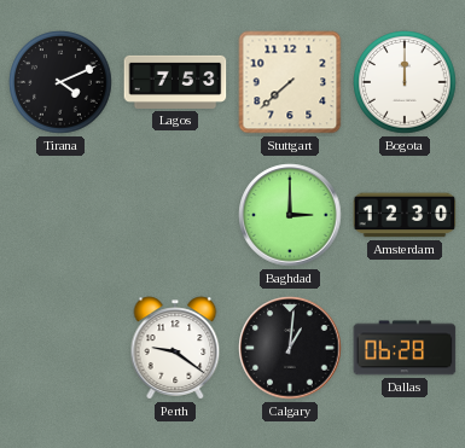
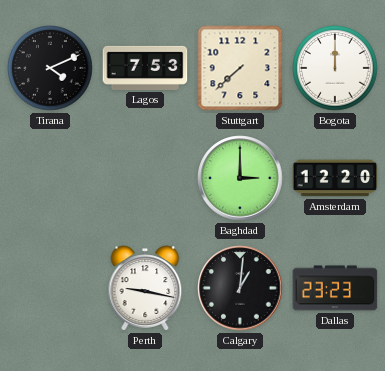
Amsterdam: 12:30 -> 12:20 (335, 178)
Perth: 9:21 -> 9:17 (145, 288)
Dallas: 06:28 -> 23:23 (335, 288)
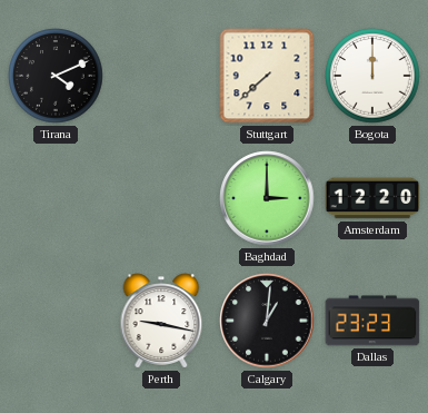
Lagos: 7:53 -> none (145, 68)
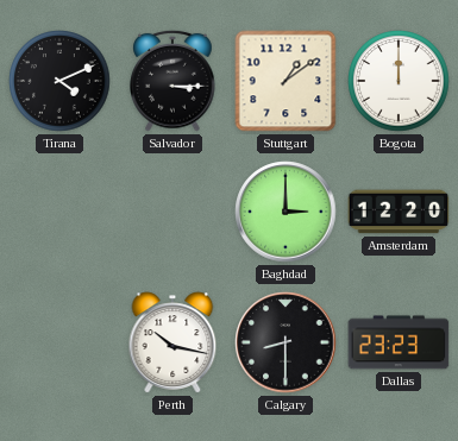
Salvador: none -> 3:15 (172, 81)
Stuttgart: 7:38 -> 1:09 (286, 81)
Perth: 9:17 -> 10:17 (172, 342)
Calgary: 1:01 -> 8:30 (286, 342)
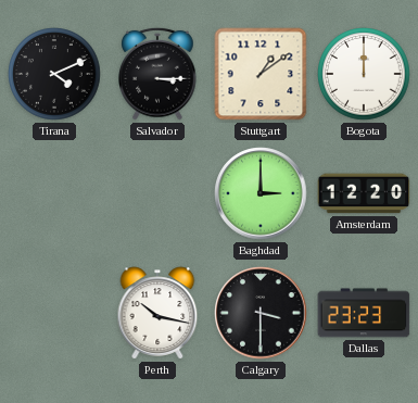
Calgary: 8:30 -> 3:30 (261, 313)
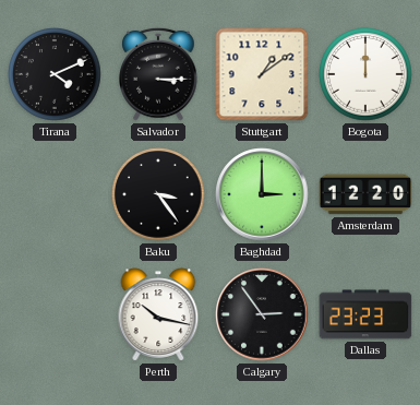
Baku: none -> 3:24 (158, 194)
Calgary: 3:30 -> 2:54 (262, 314)
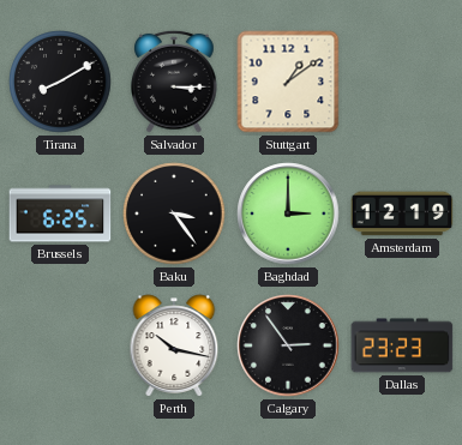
Tirana: 4:11 -> 8:10 (60, 82)
Bogota: 12:00 -> none (365, 74)
Brussels: none -> 6:25 (60, 214)
Amsterdam: 12:20 -> 12:19 (402, 214)
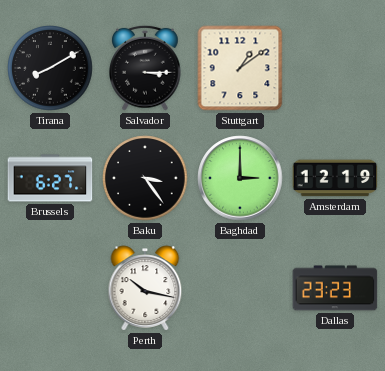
Brussels: 6:25 -> 6:27 (50, 178)
Calgary: 2:54 -> none (288, 345)
